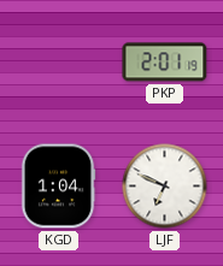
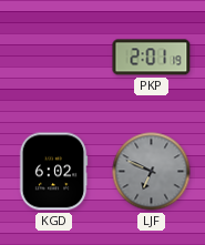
KGD: 1:04 -> 6:02 (53, 172)
LJF dial: white -> grey (152, 172)
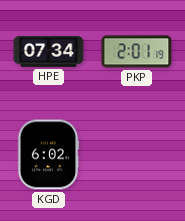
HPE: none -> 07:34 (49, 52)
LJF: 6:49 -> none (152, 172)
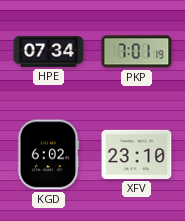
PKP: 2:01 -> 7:01 (137, 52)
XFV: none -> 23:10 (137, 154)
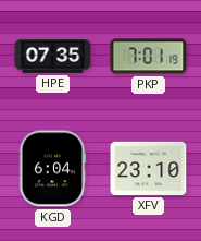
HPE: 07:34 -> 07:35 (53, 57)
KGD: 6:02 -> 6:04 (52, 169)
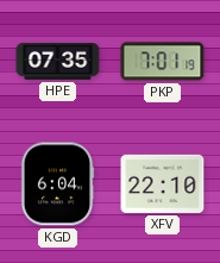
XFV: 23:10 -> 22:10 (163, 183)
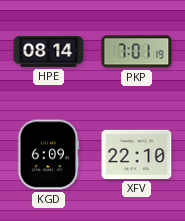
HPE: 07:35 -> 08:14 (49, 52)
KGD: 6:04 -> 6:09 (48, 155)
